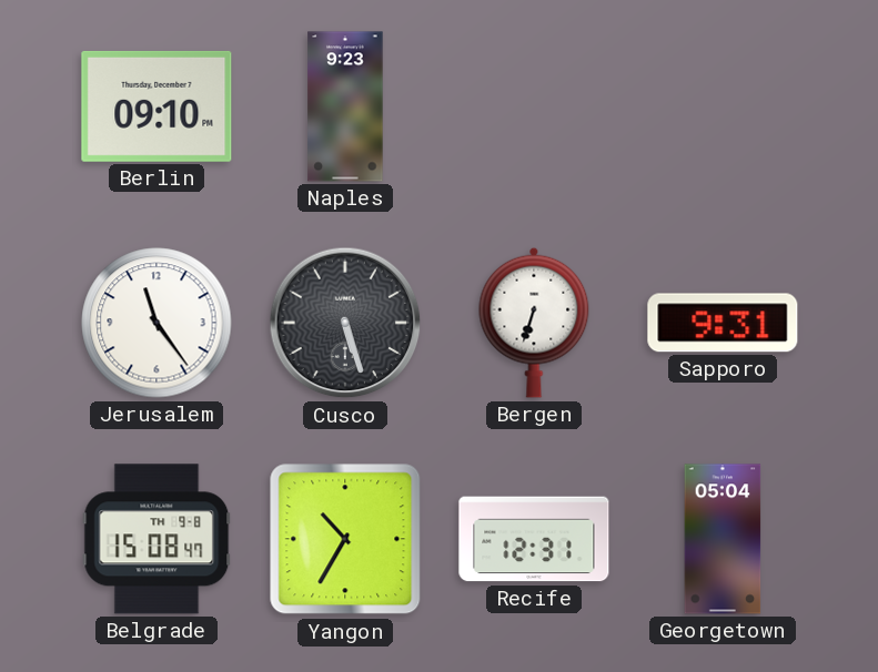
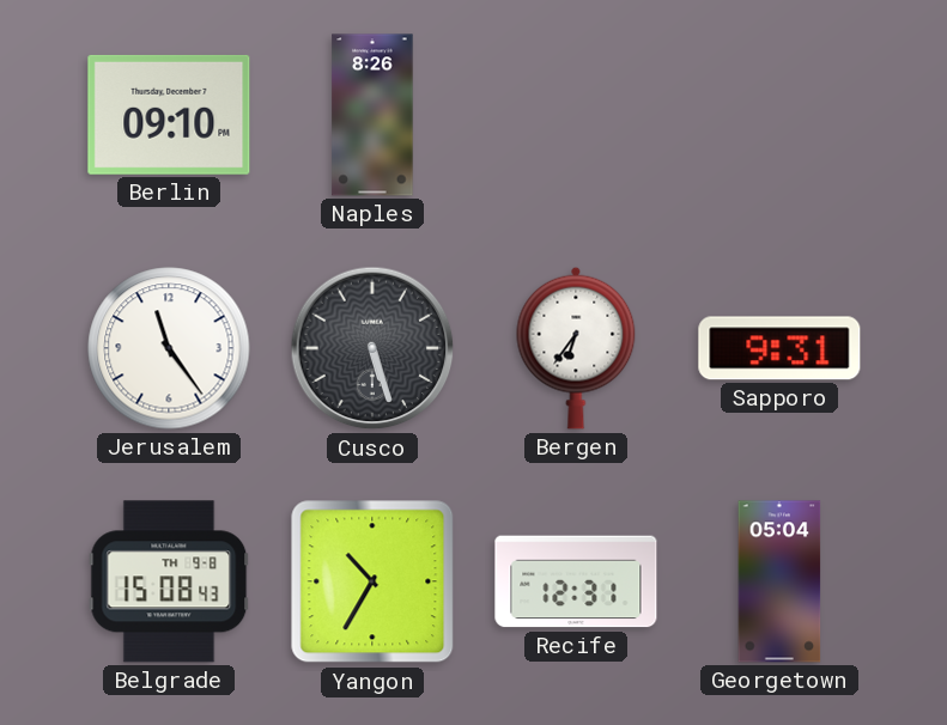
Naples: 9:23 -> 8:26 (372, 115)
Bergen: 6:33 -> 6:36 (576, 348)
Belgrade: 15:08:47 -> 15:08:43 (169, 581)
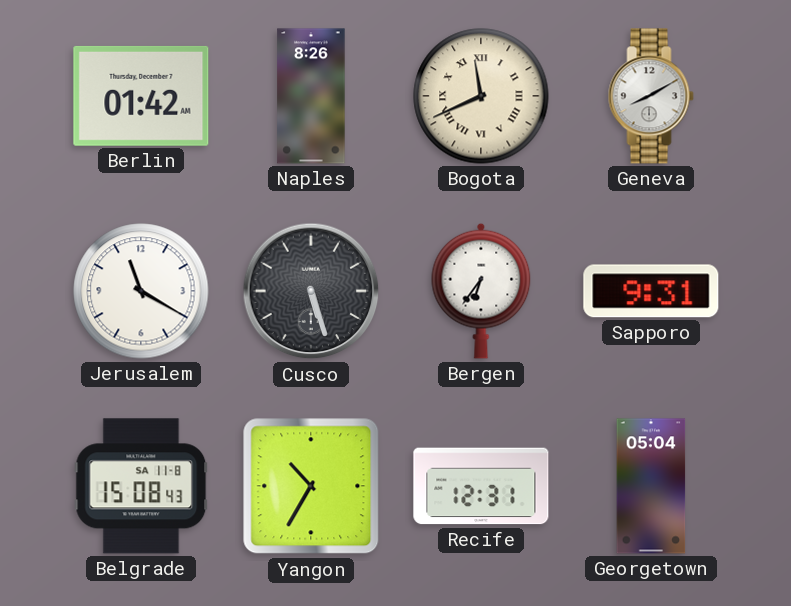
Berlin: 09:10 -> 01:42 (141, 96)
Bogota: none -> 11:41 (481, 96)
Geneva: none -> 8:10 (651, 96)
Jerusalem: 11:24 -> 11:20 (141, 291)
Belgrade date: TH 9-8 -> SA 11-8 (141, 486)
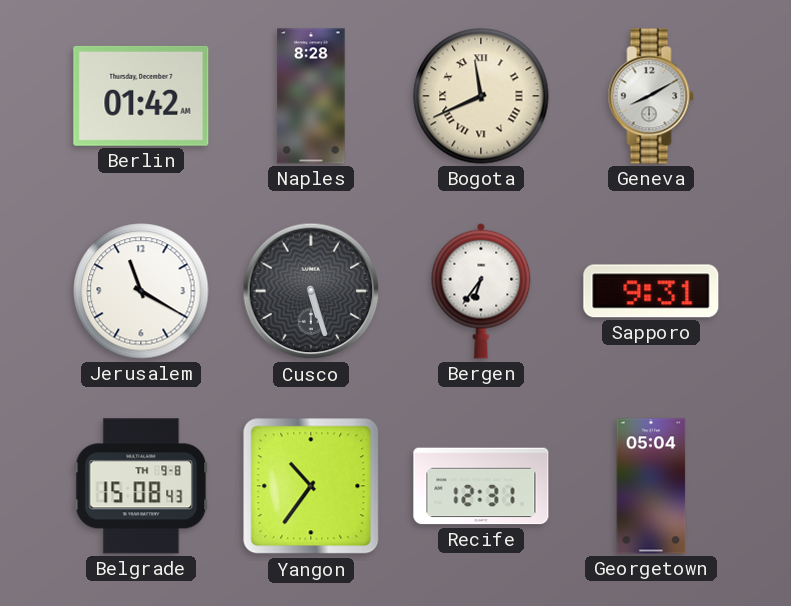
Naples: 8:26 -> 8:28 (311, 96)
Belgrade date: SA 11-8 -> TH 9-8 (141, 486)
Yangon: 10:35 -> 10:36 (311, 486)
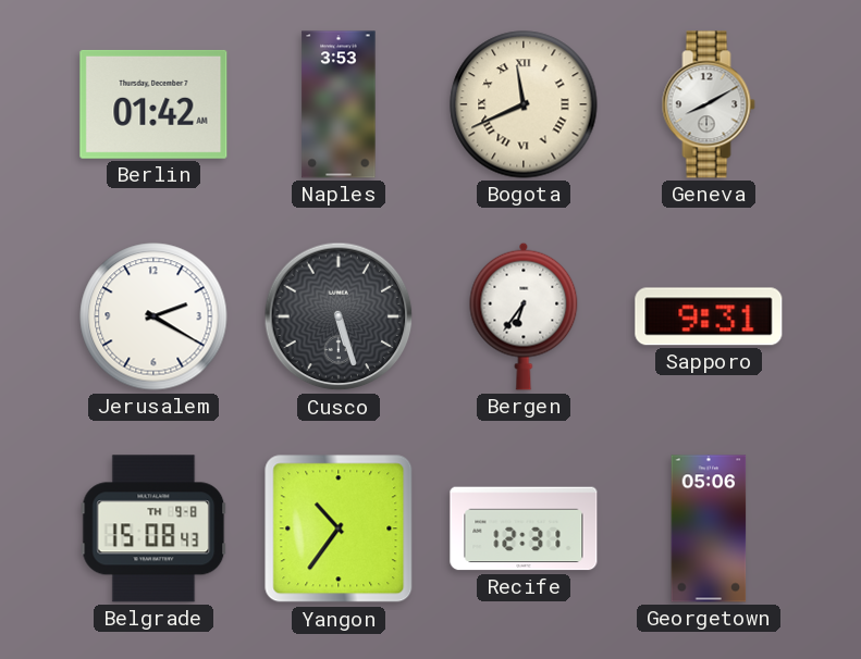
Naples: 8:28 -> 3:53 (339, 104)
Jerusalem: 11:20 -> 2:20 (153, 316)
Georgetown: 05:04 -> 05:06 (709, 529)
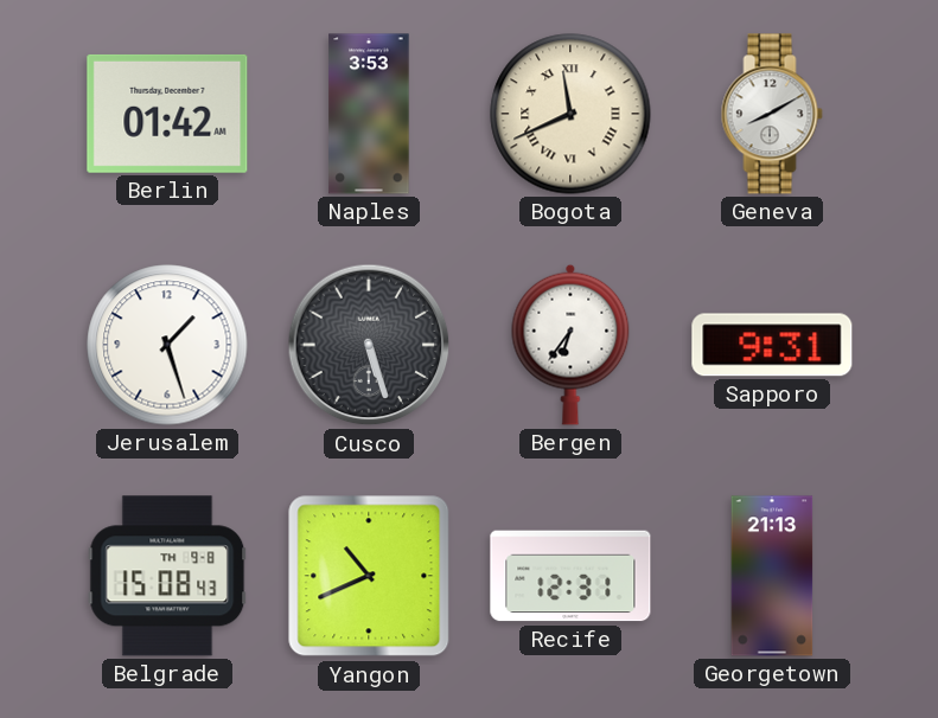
Jerusalem: 2:20 -> 1:27 (167, 345)
Yangon: 10:36 -> 10:41 (369, 576)
Georgetown: 05:06 -> 21:13 (772, 576)
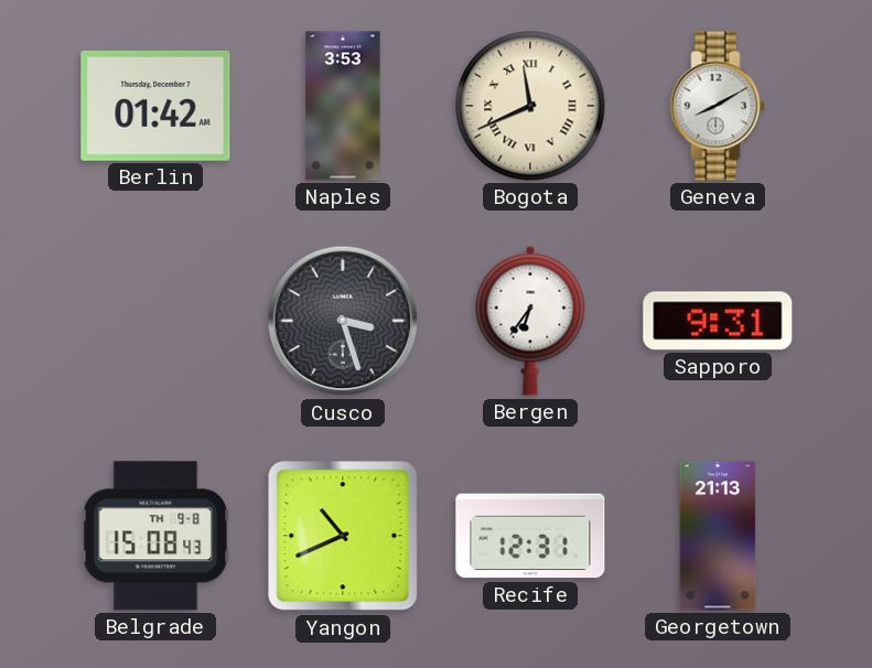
Jerusalem: 1:27 -> none (167, 345)
Cusco: 5:27 -> 3:27 (343, 321)
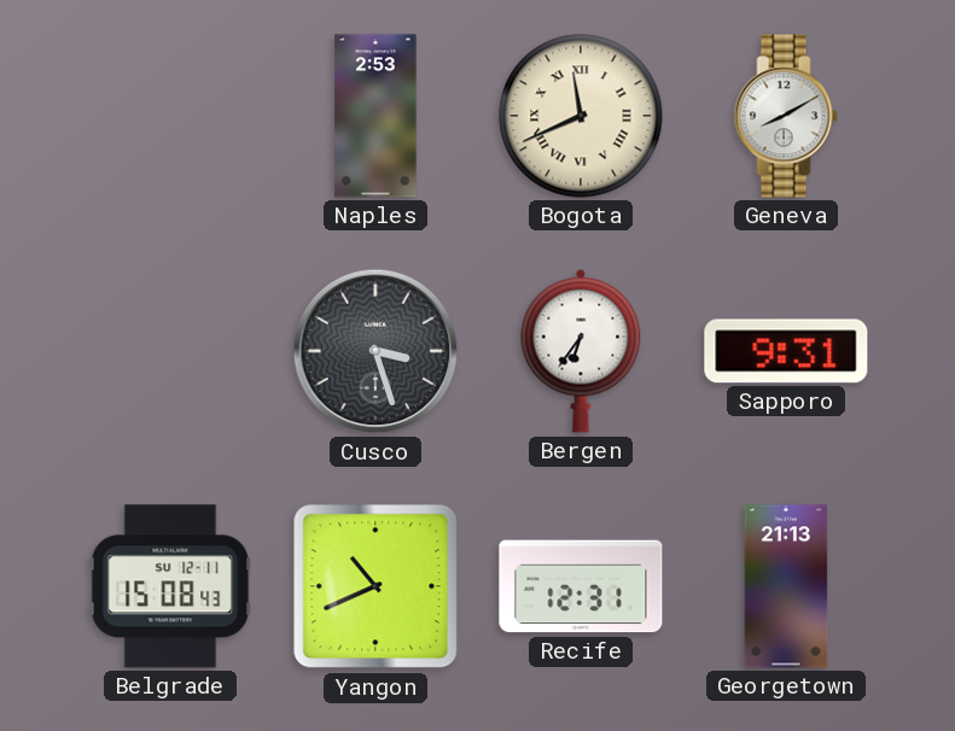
Berlin: 01:42 -> none (155, 106)
Naples: 3:53 -> 2:53 (375, 116)
Belgrade date: TH 9-8 -> SU 12-11 (170, 586)
